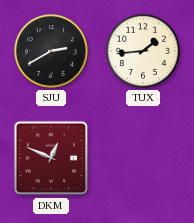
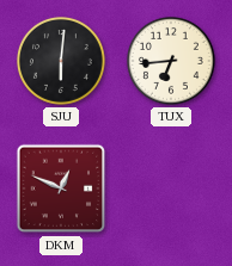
SJU: 2:40 -> 6:01 (61, 61)
TUX: 1:44 -> 6:44 (171, 61)
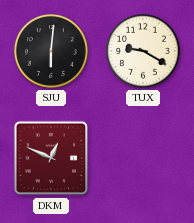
TUX: 6:44 -> 9:20 (143, 51)
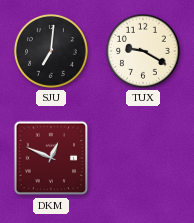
SJU: 6:01 -> 7:01 (51, 51)
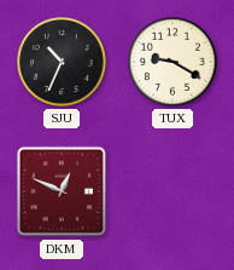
SJU: 7:01 -> 10:34 (62, 62)
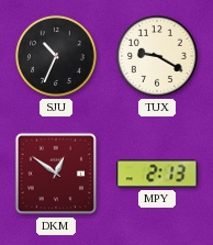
DKM: 12:49 -> 12:51 (56, 174)
MPY: none -> 2:13 (157, 174)
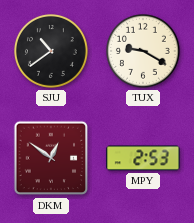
SJU: 10:34 -> 10:39 (51, 51)
MPY: 2:13 -> 2:53 (143, 158)
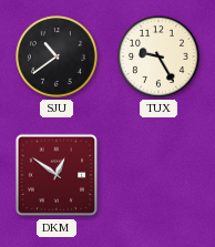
TUX: 9:20 -> 9:25 (158, 56)
MPY: 2:53 -> none (143, 158)
